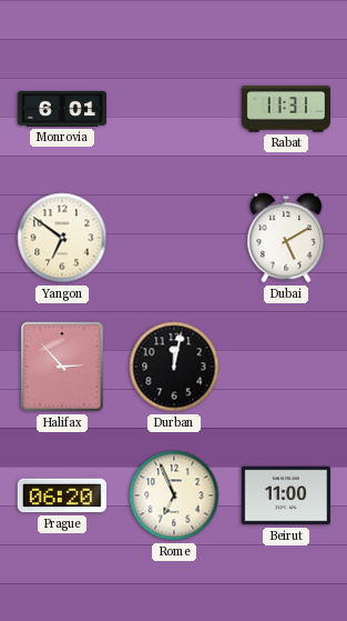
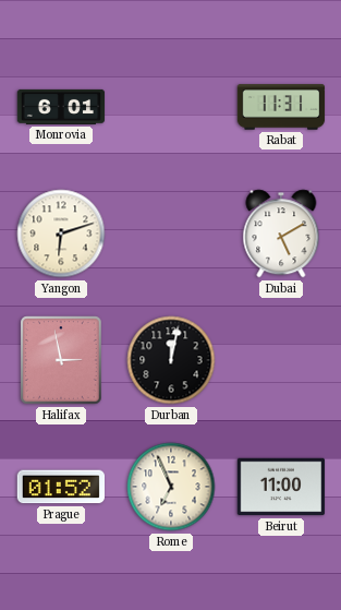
Yangon: 6:51 -> 6:12 (61, 234)
Halifax: 2:53 -> 2:58 (61, 360)
Prague: 06:20 -> 01:52 (60, 487)
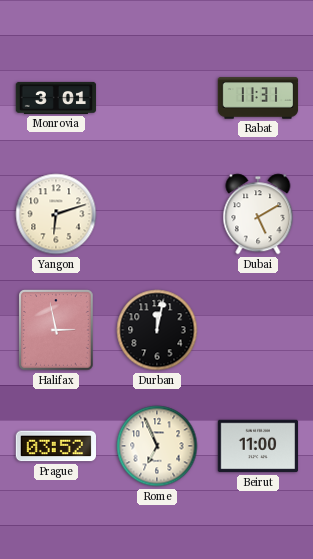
Monrovia: 6:01 -> 3:01 (56, 98)
Prague: 01:52 -> 03:52 (55, 446)
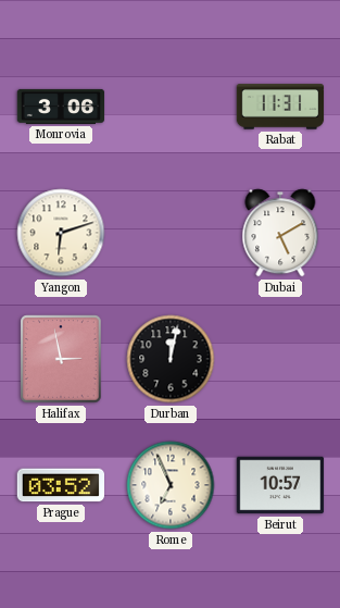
Monrovia: 3:01 -> 3:06 (61, 107)
Beirut: 11:00 -> 10:57 (280, 485)
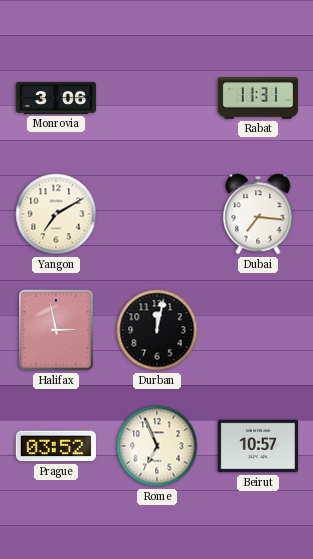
Yangon: 6:12 -> 7:10 (56, 214)
Dubai: 5:10 -> 7:16 (258, 214)
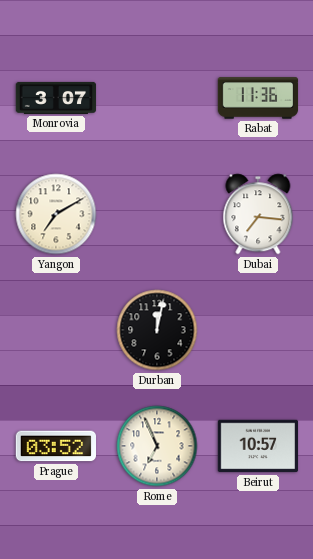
Monrovia: 3:06 -> 3:07 (56, 98)
Rabat: 11:31 -> 11:36 (258, 98)
Halifax: 2:58 -> none (56, 330)
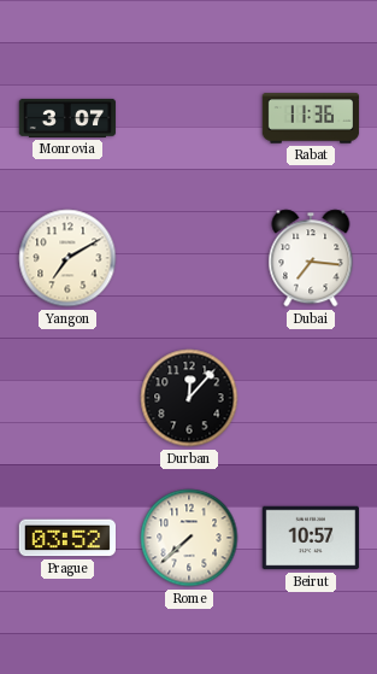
Durban: 12:02 -> 12:07 (189, 398)
Rome: 6:56 -> 7:38 (189, 538)
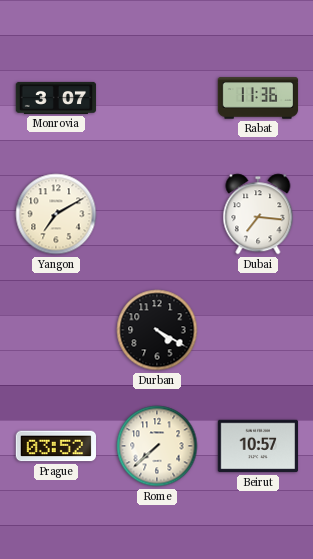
Durban: 12:07 -> 4:20 (157, 330)
